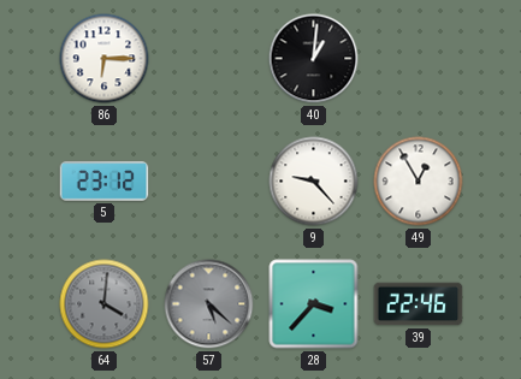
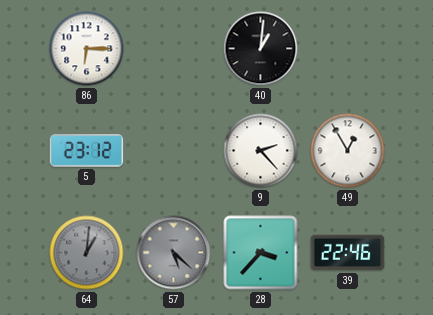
9: 9:23 -> 2:23 (261, 151)
64: 4:01 -> 1:01 (87, 253)
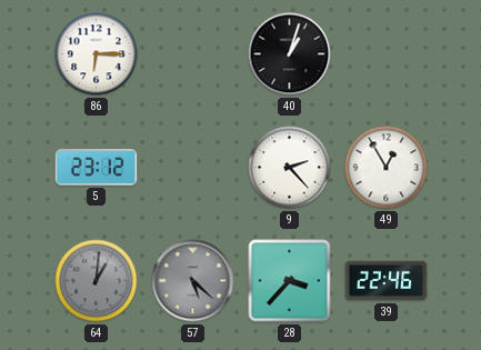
40: 1:01 -> 1:03 (290, 54)
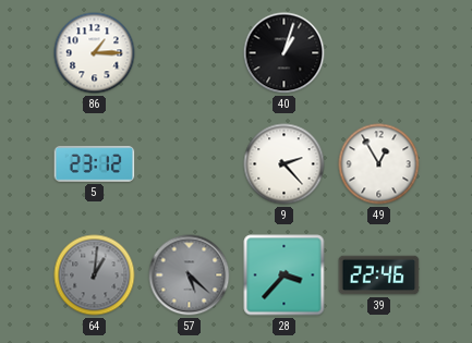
86: 6:15 -> 1:15 (95, 53)
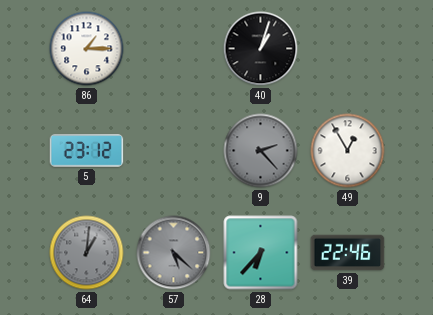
9 dial: white -> grey (261, 151)
28: 3:37 -> 6:37 (261, 253)
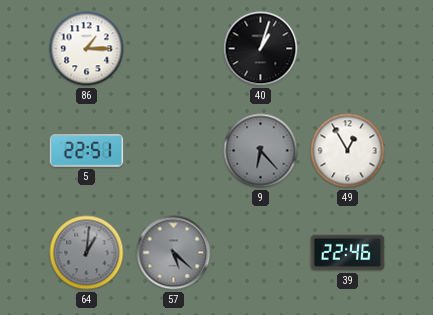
5: 23:12 -> 22:51 (87, 151)
9: 2:23 -> 6:23 (261, 151)
28: 6:37 -> none (261, 253)
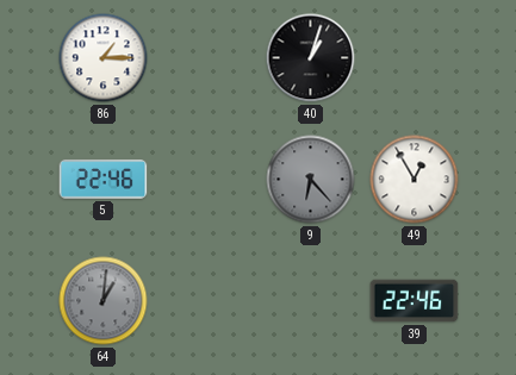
5: 22:51 -> 22:46 (104, 180)
57: 5:22 -> none (174, 253)
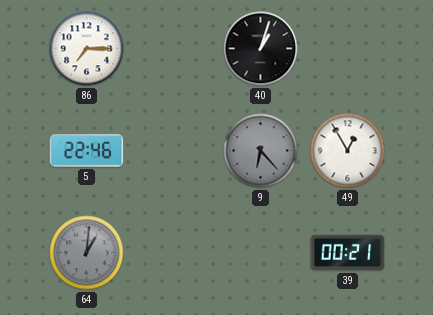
86: 1:15 -> 7:15 (87, 49)
39: 22:46 -> 00:21 (348, 253)
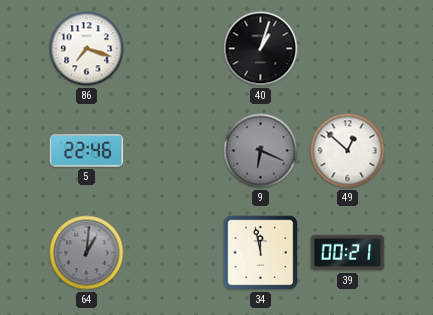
86: 7:15 -> 7:18 (87, 49)
9: 6:23 -> 6:19 (261, 151)
49: 12:55 -> 12:52 (348, 151)
34: none -> 11:58 (261, 253)
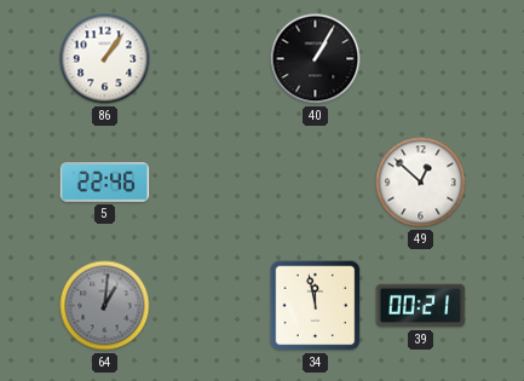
86: 7:18 -> 1:06 (105, 59)
40: 1:03 -> 1:05 (316, 59)
9: 6:19 -> none (261, 151)
